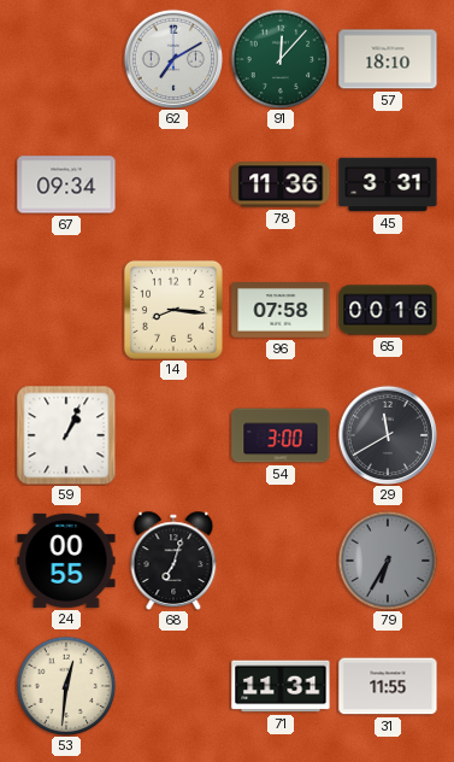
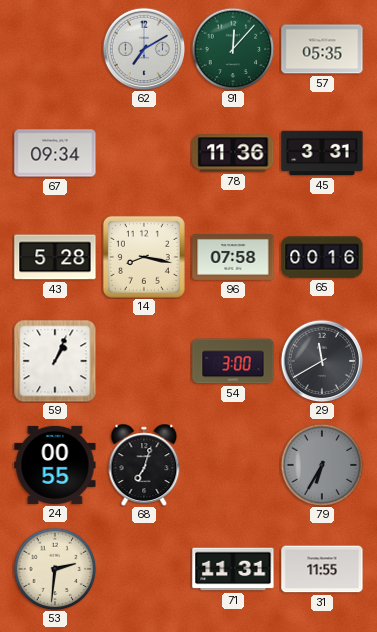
57: 18:10 -> 05:35 (322, 49)
43: none -> 5:28 (55, 257)
14: 8:16 -> 8:17 (144, 257)
53: 12:31 -> 2:31 (55, 569)
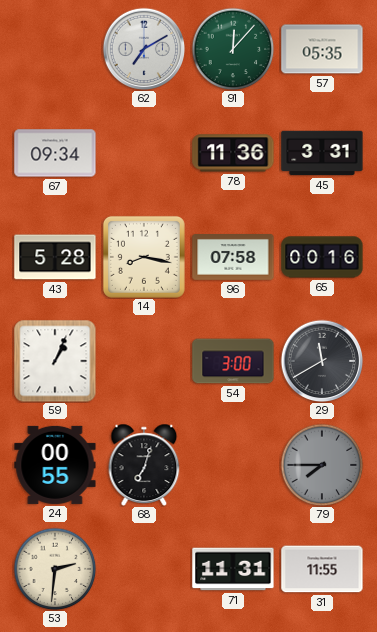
79: 6:35 -> 7:45 (322, 465)
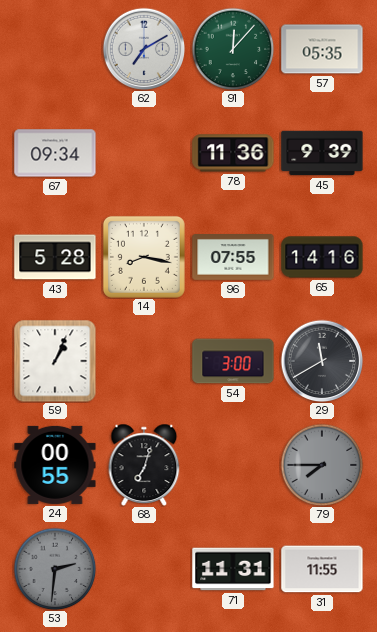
45: 3:31 -> 9:39 (322, 153)
96: 07:58 -> 07:55 (233, 258)
65: 00:16 -> 14:16 (322, 257)
53 dial: cream -> grey (55, 569)
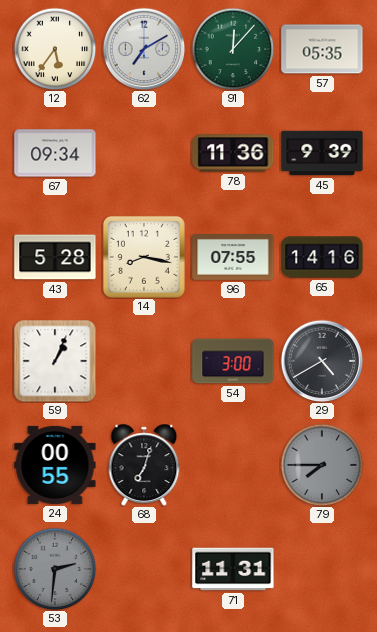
12: none -> 5:36 (55, 49)
29: 11:40 -> 4:40 (322, 361)
31: 11:55 -> none (322, 569)
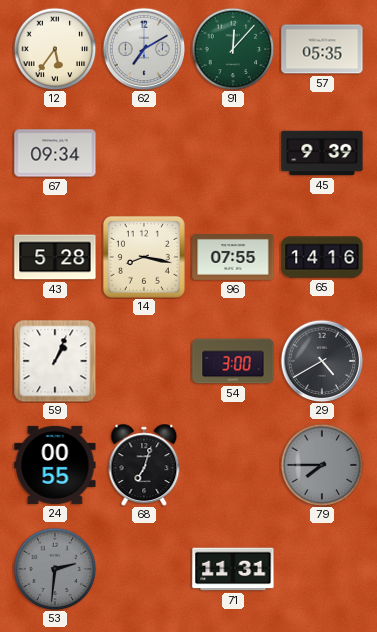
78: 11:36 -> none (233, 153)
